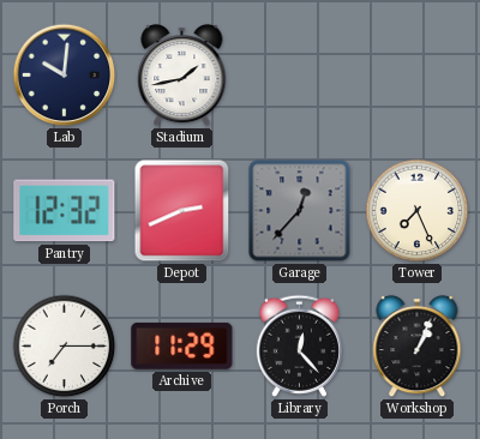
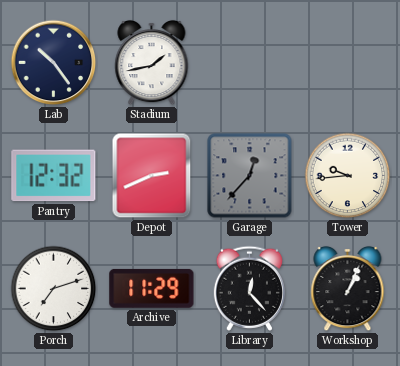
Lab: 10:01 -> 10:24 (54, 63)
Tower: 7:26 -> 9:44 (348, 176)
Porch: 7:15 -> 7:12 (54, 289)
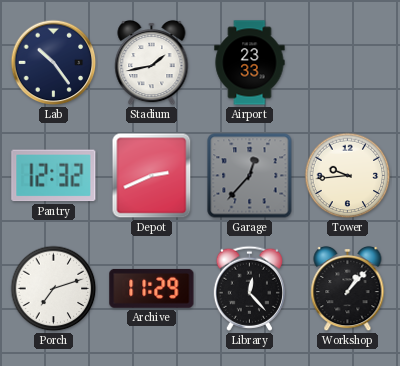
Airport: none -> 23:33 (250, 63)
Workshop: 1:04 -> 1:07 (348, 289)
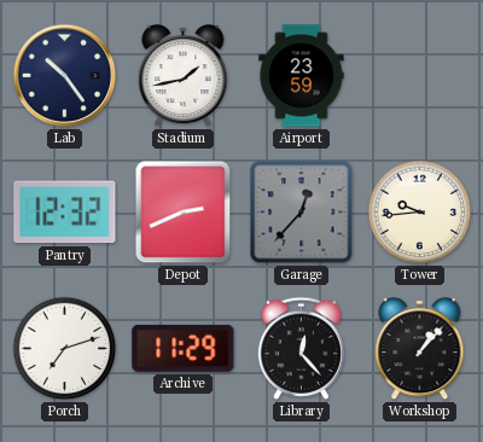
Airport: 23:33 -> 23:59 (302, 76)
